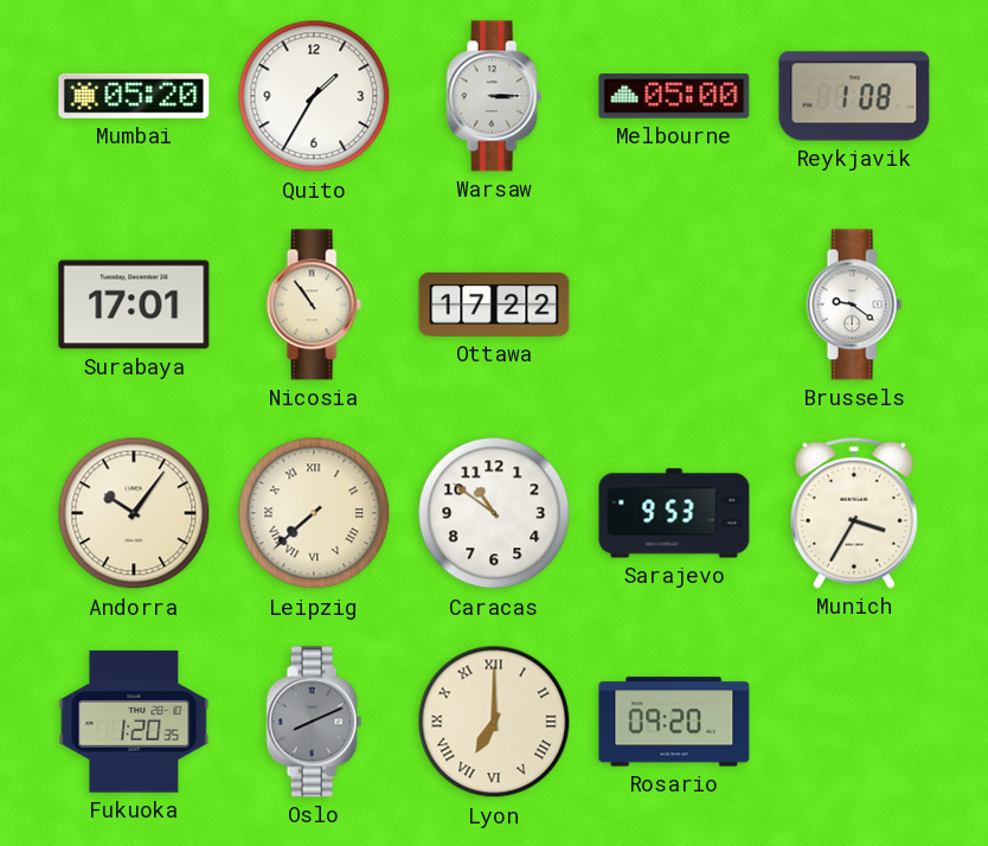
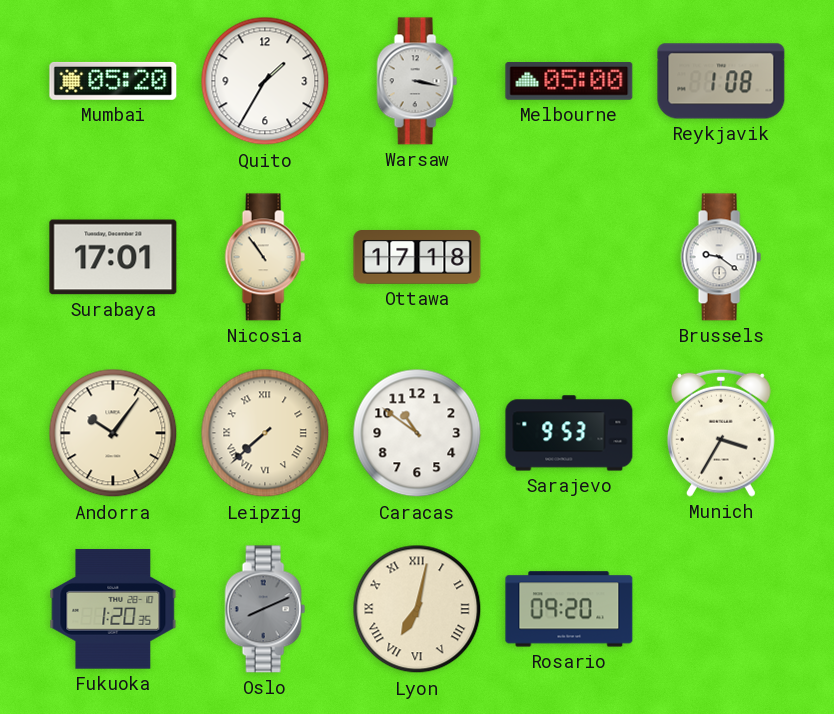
Warsaw: 3:15 -> 3:17 (417, 81)
Ottawa: 17:22 -> 17:18 (417, 258)
Lyon: 7:00 -> 7:02 (417, 609)
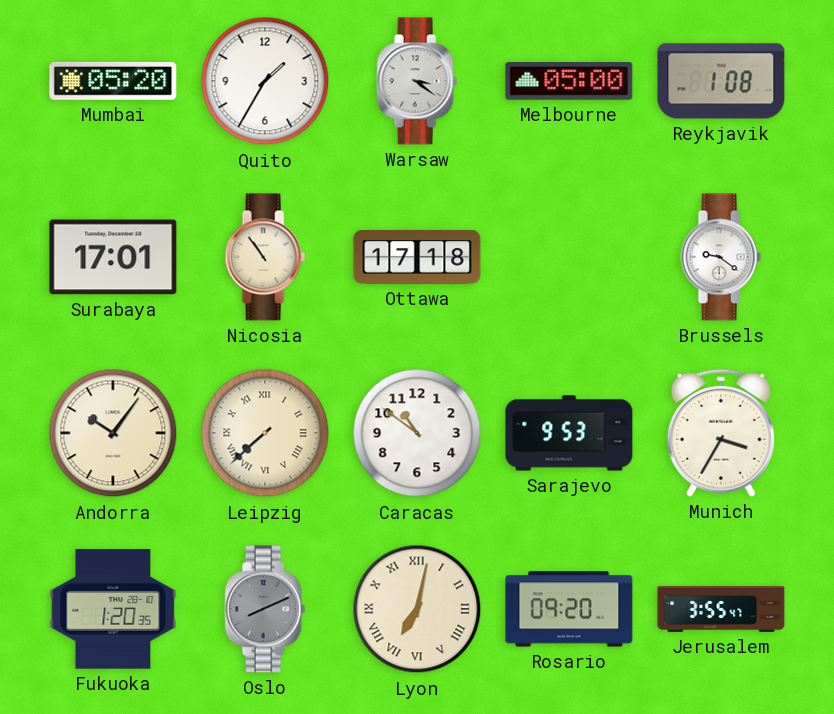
Warsaw: 3:17 -> 3:21 (417, 81)
Jerusalem: none -> 3:55 (721, 609)
